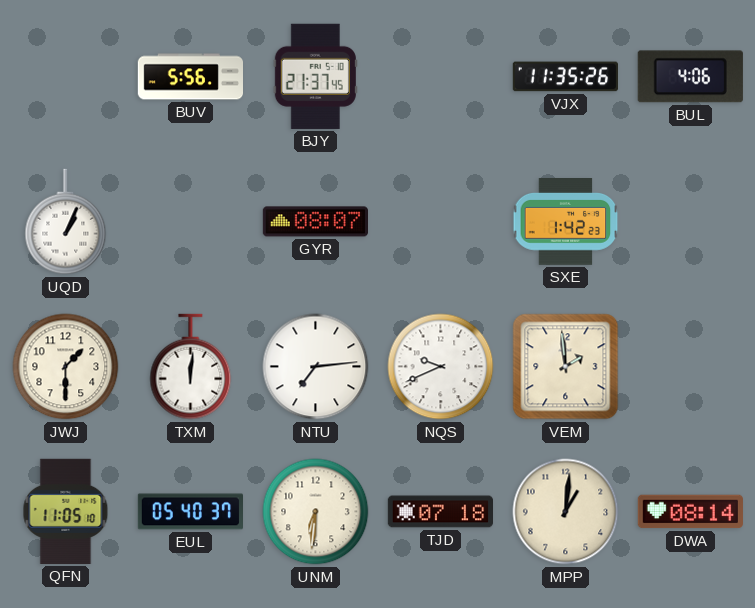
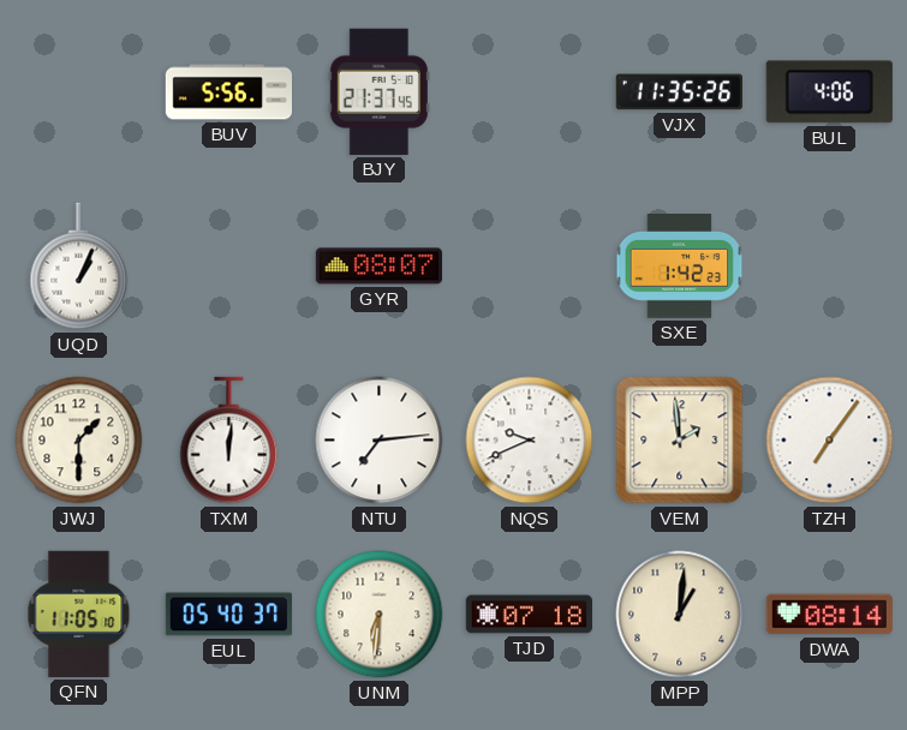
TZH: none -> 7:06 (830, 441)
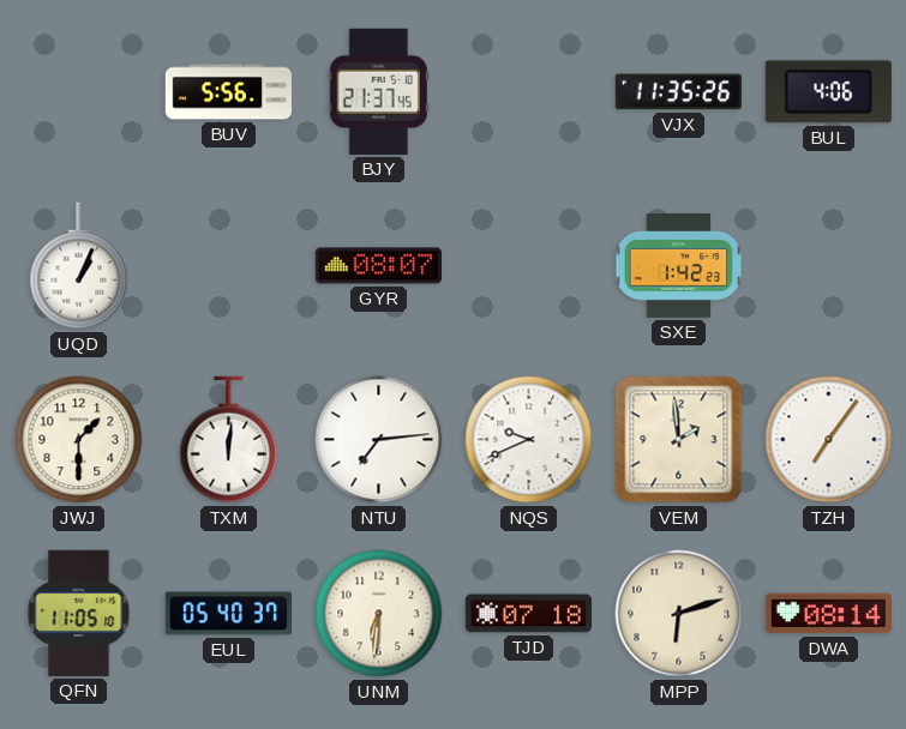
MPP: 1:01 -> 6:12 (679, 614)
